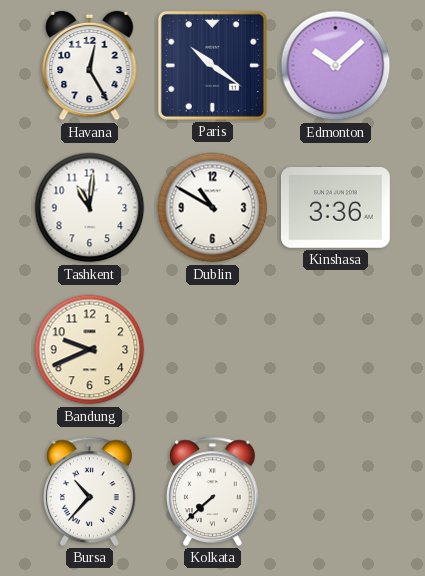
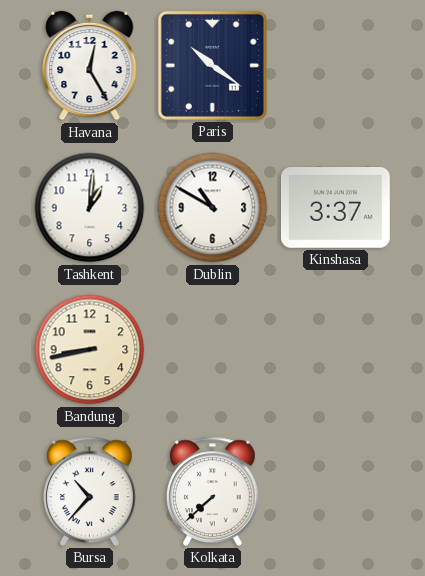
Edmonton: 10:08 -> none (336, 66)
Tashkent: 11:01 -> 1:01 (90, 208)
Kinshasa: 3:36 -> 3:37 (335, 208)
Bandung: 9:41 -> 8:43 (90, 350)
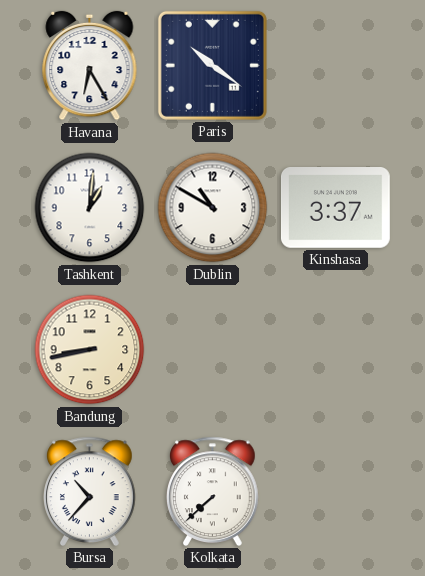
Havana: 12:25 -> 6:25 (90, 66)
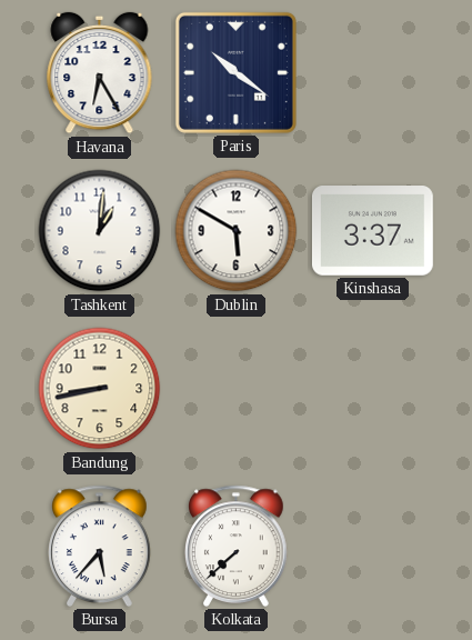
Dublin: 10:50 -> 5:50 (237, 231)
Bursa: 10:37 -> 5:37 (100, 546)
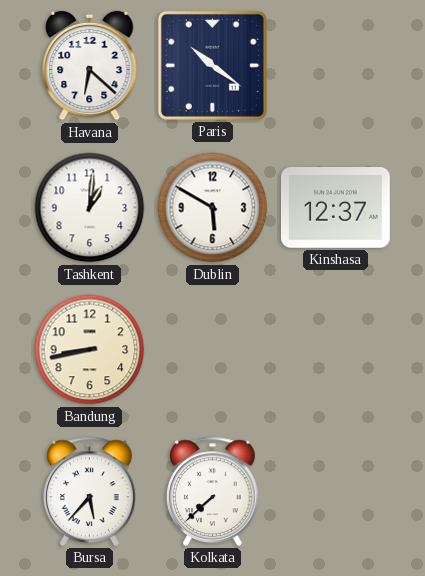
Havana: 6:25 -> 6:22 (90, 66)
Kinshasa: 3:37 -> 12:37 (335, 208)
